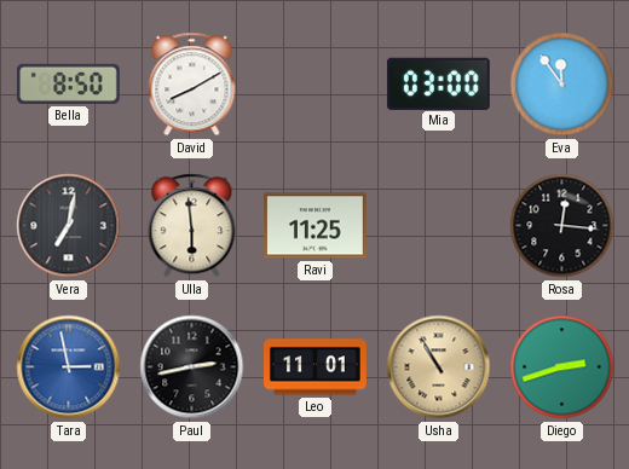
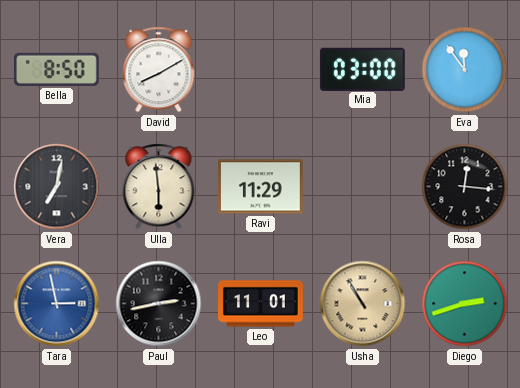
Ravi: 11:25 -> 11:29 (260, 187)
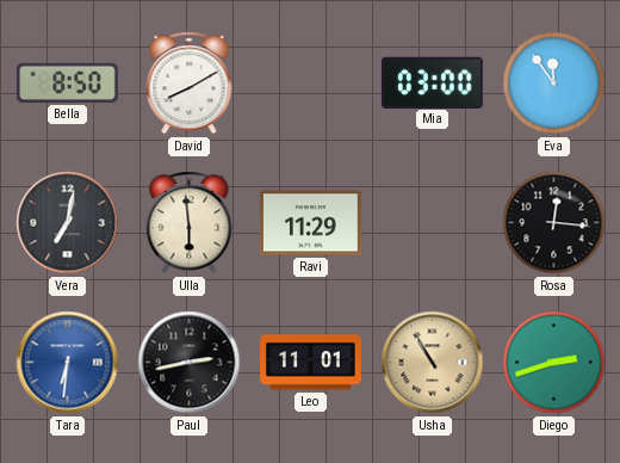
Tara: 2:58 -> 6:31 (68, 363)
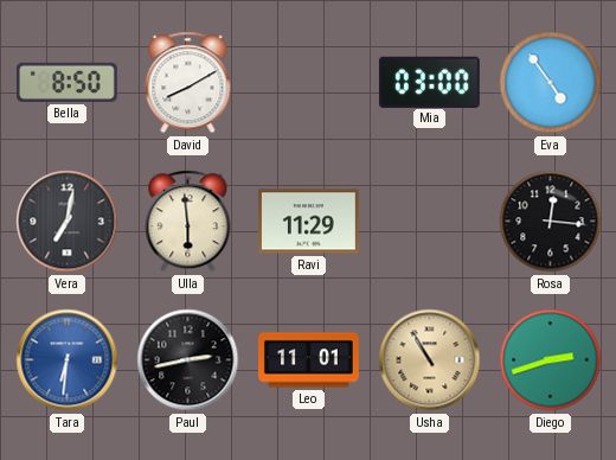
Eva: 11:54 -> 4:54 (551, 83)
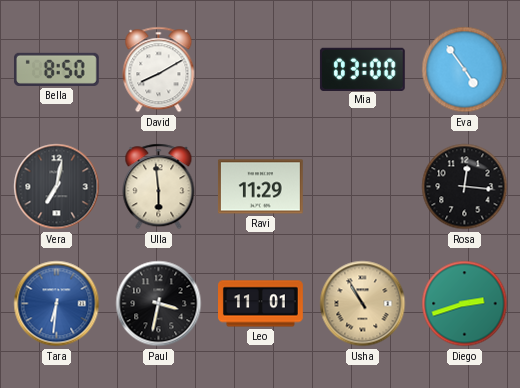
Paul: 2:43 -> 3:32 (159, 304)
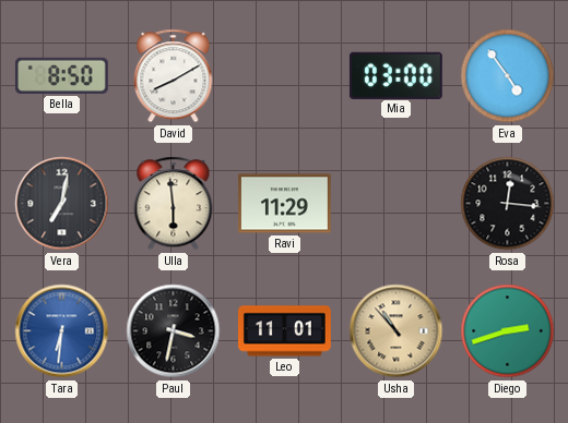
Usha: 10:55 -> 10:53 (397, 331)
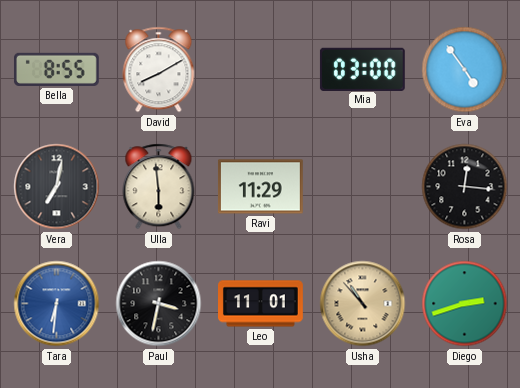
Bella: 8:50 -> 8:55 (56, 69)
